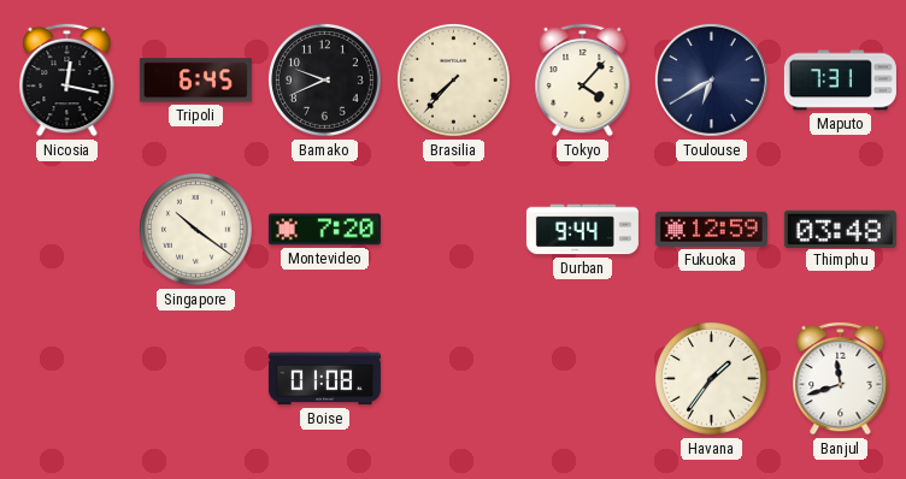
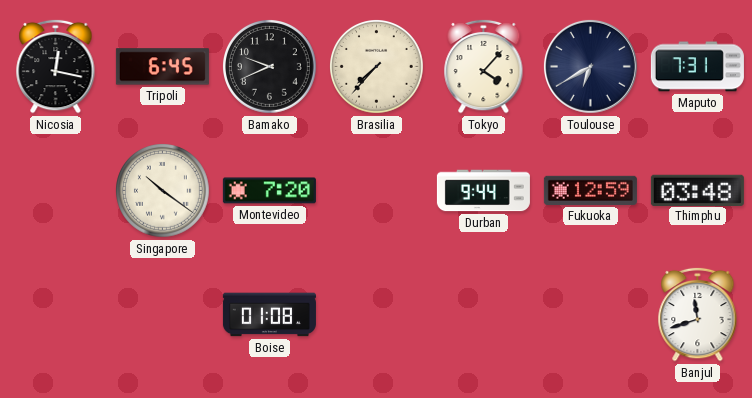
Havana: 1:36 -> none (712, 379)
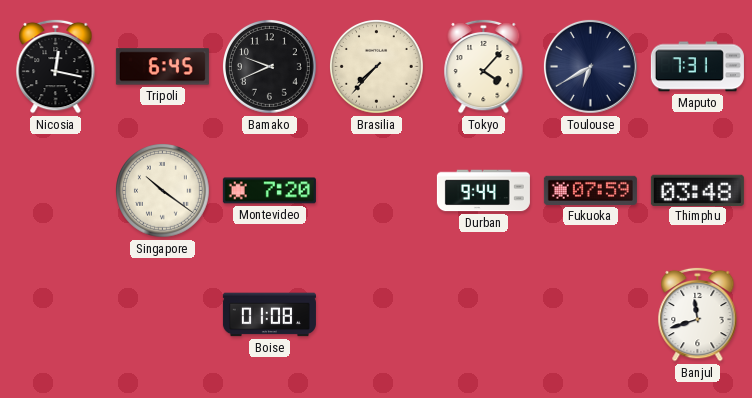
Fukuoka: 12:59 -> 07:59 (590, 190)
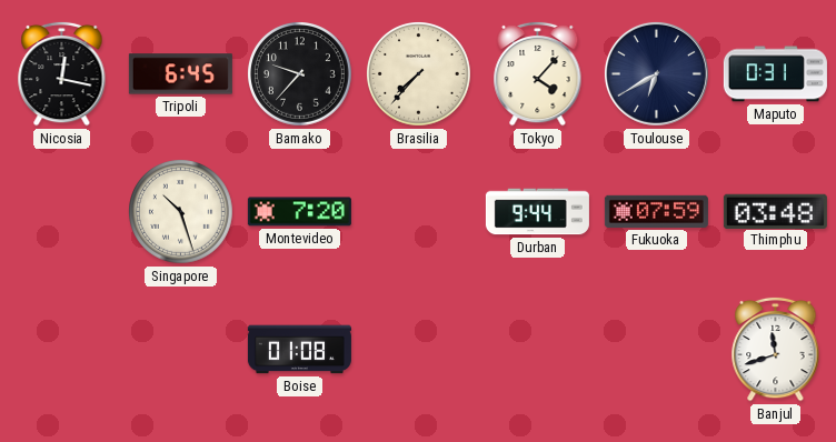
Bamako: 9:41 -> 9:37 (300, 74)
Maputo: 7:31 -> 0:31 (775, 74)
Singapore: 10:21 -> 10:27 (181, 212)
